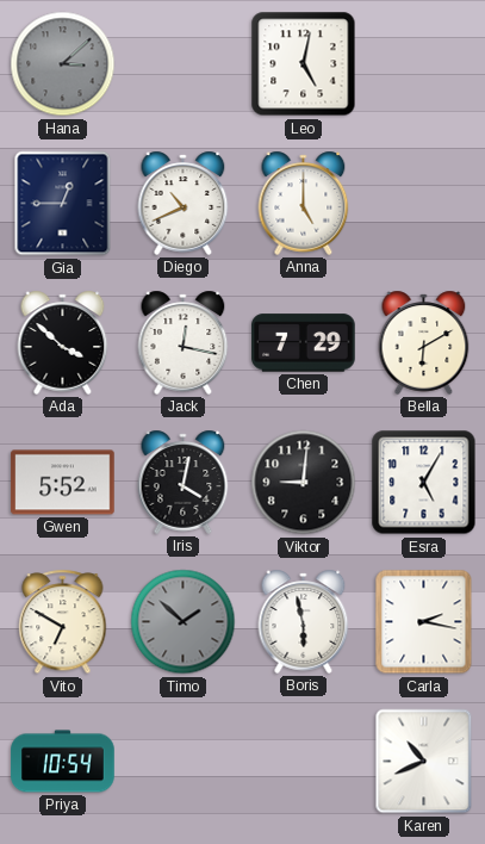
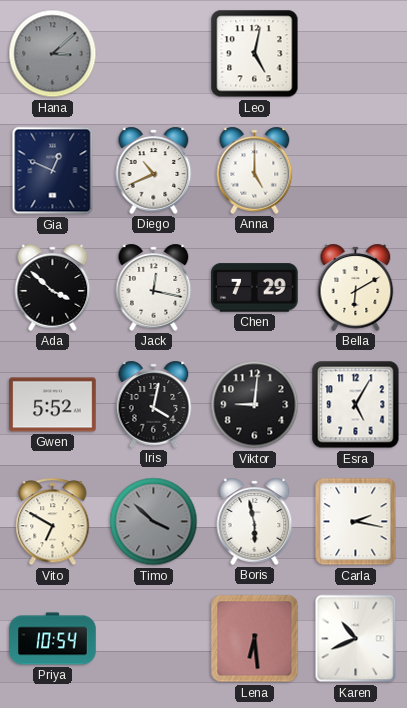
Gia: 12:45 -> 12:49 (53, 171)
Timo: 1:52 -> 3:52 (154, 522)
Lena: none -> 6:29 (255, 639)
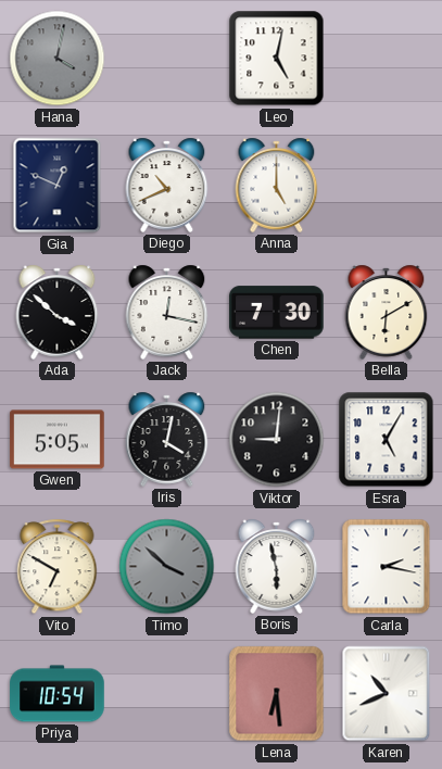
Hana: 3:08 -> 4:02 (58, 59)
Chen: 7:29 -> 7:30 (277, 313)
Gwen: 5:52 -> 5:05 (58, 440)
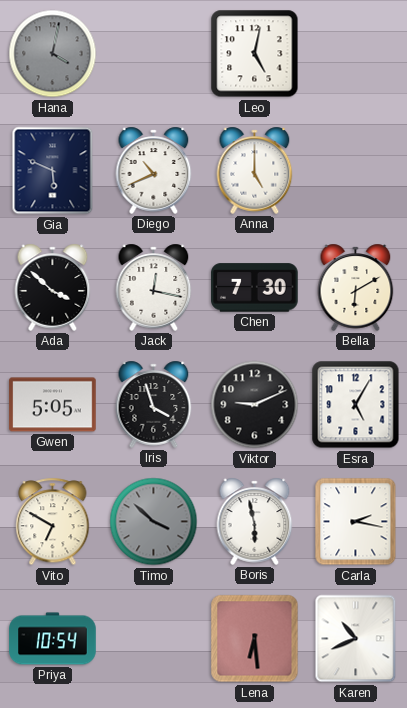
Gia: 12:49 -> 5:49 (53, 171)
Iris: 4:02 -> 3:57 (154, 404)
Viktor: 9:01 -> 9:11 (255, 405)
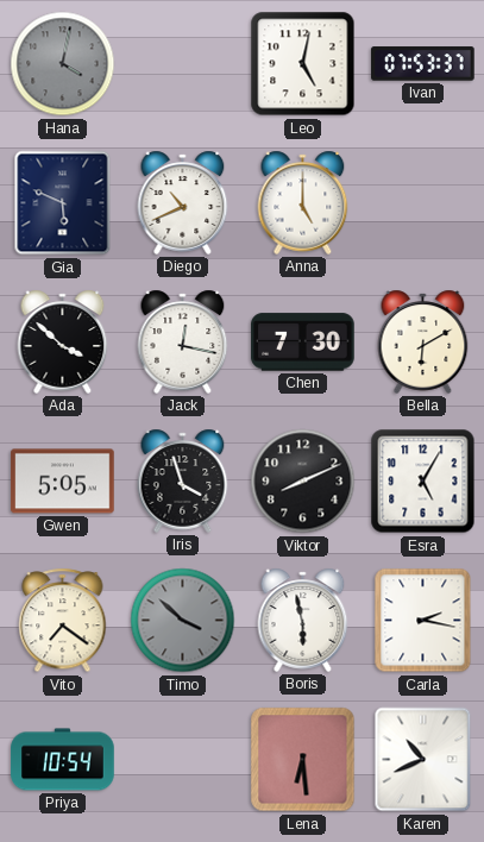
Ivan: none -> 07:53 (423, 64)
Viktor: 9:11 -> 8:11 (303, 482)
Vito: 6:50 -> 7:21 (63, 621)
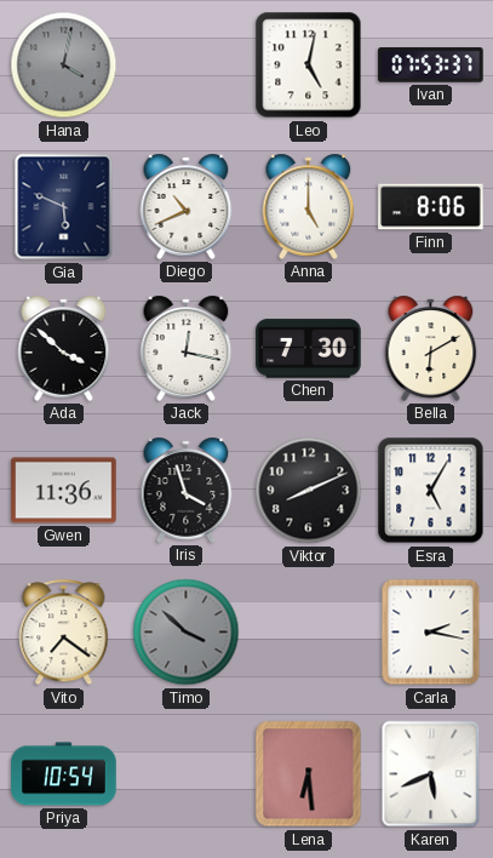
Finn: none -> 8:06 (431, 207)
Gwen: 5:05 -> 11:36 (64, 491)
Boris: 5:58 -> none (303, 620)
Karen: 10:41 -> 5:41 (431, 774)
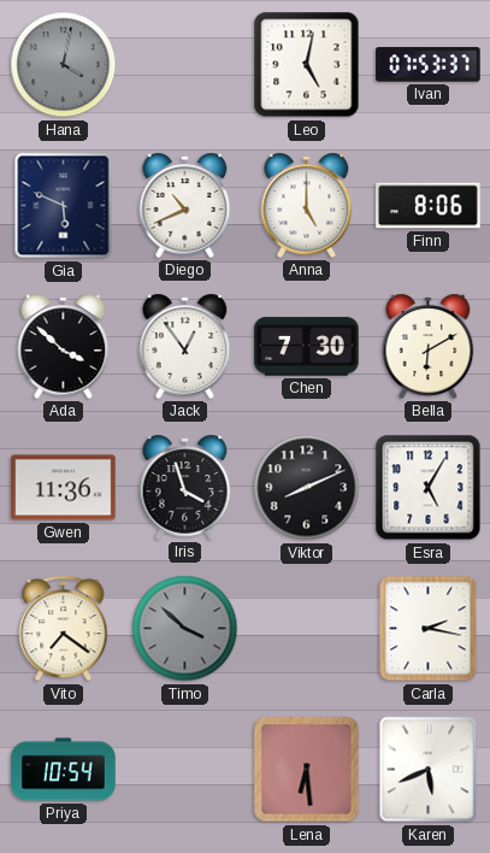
Jack: 12:17 -> 12:54 (185, 346)
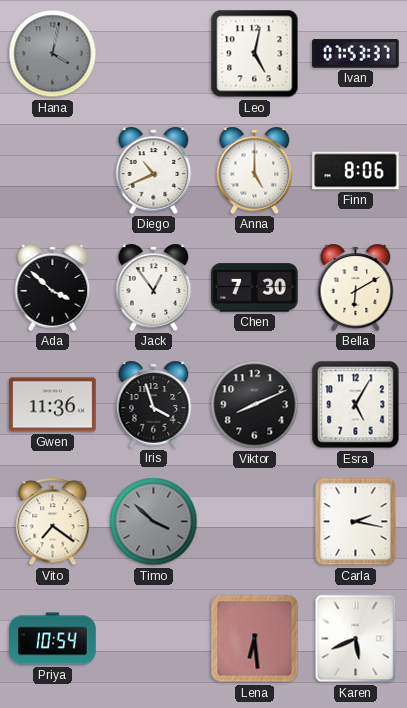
Gia: 5:49 -> none (64, 206)
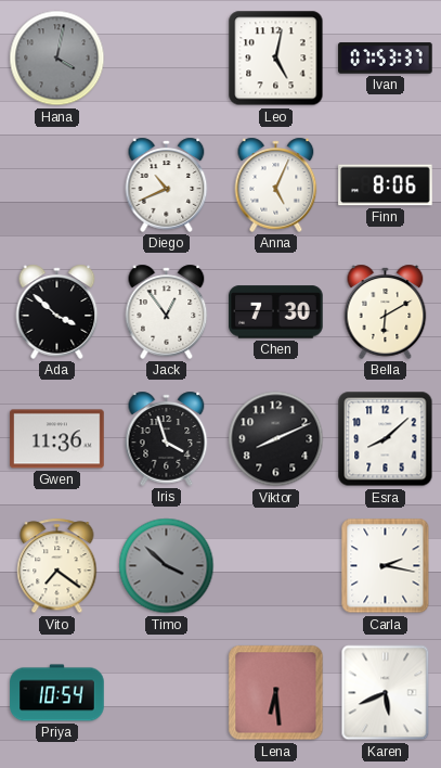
Anna: 5:00 -> 5:04 (276, 184)
Esra: 5:05 -> 8:08 (386, 439)
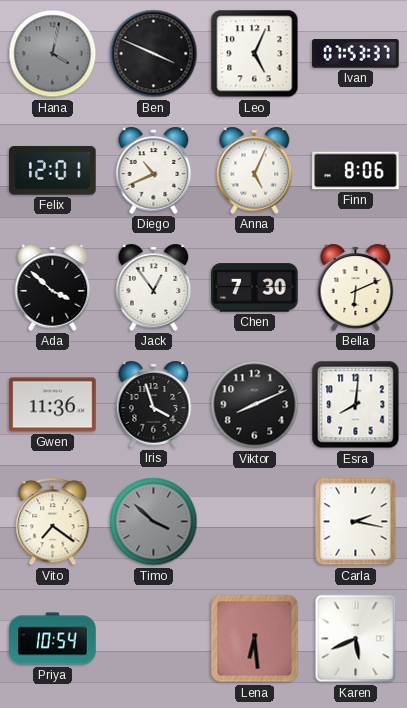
Ben: none -> 3:49 (154, 54)
Leo: 5:02 -> 5:04 (255, 54)
Felix: none -> 12:01 (53, 171)
Bella: 6:10 -> 6:11 (356, 287)
Esra: 8:08 -> 8:01 (356, 405)
